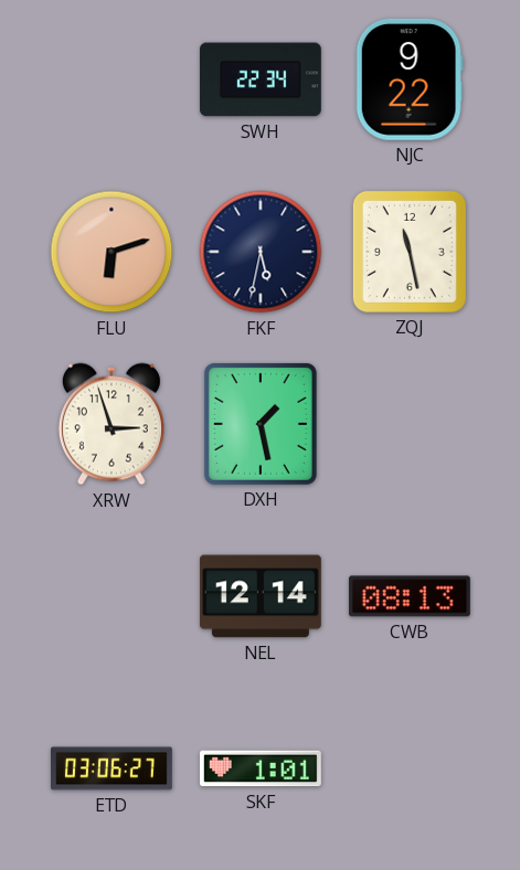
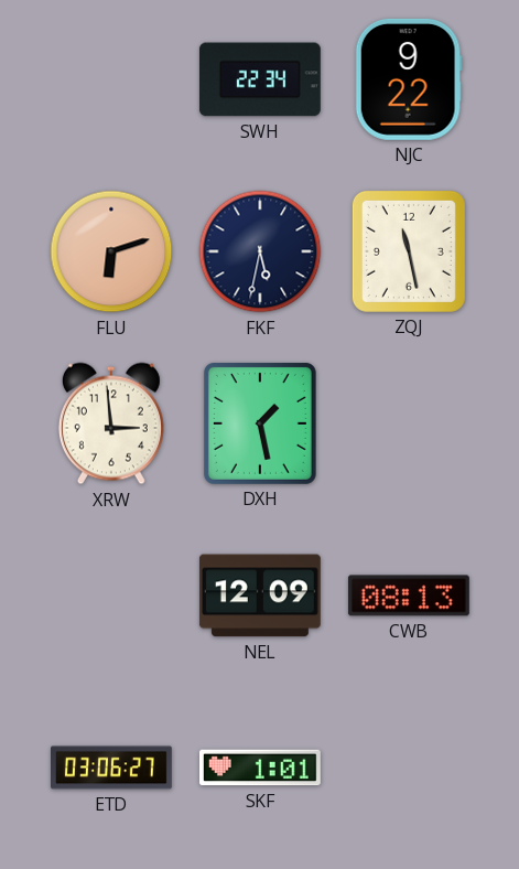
XRW: 2:57 -> 2:59 (111, 423)
NEL: 12:14 -> 12:09 (260, 596)
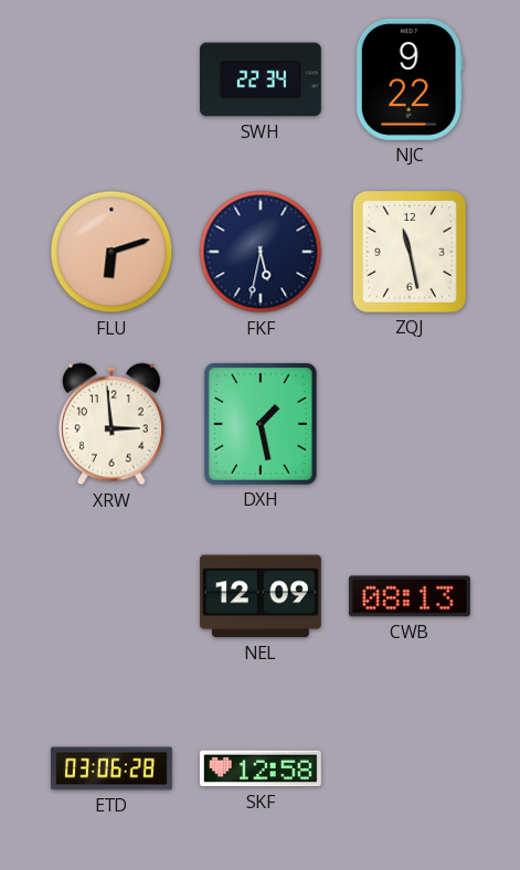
ETD: 03:06:27 -> 03:06:28 (113, 768)
SKF: 1:01 -> 12:58 (261, 768)
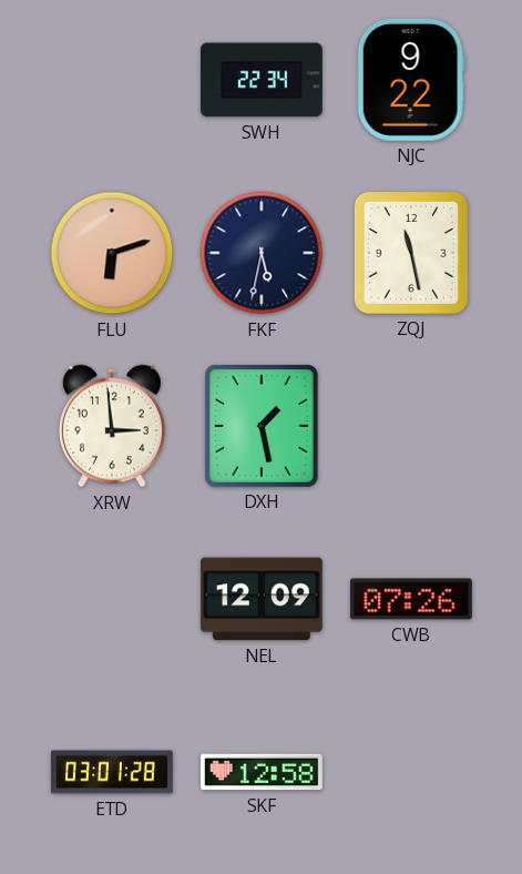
CWB: 08:13 -> 07:26 (411, 599)
ETD: 03:06 -> 03:01 (113, 772)
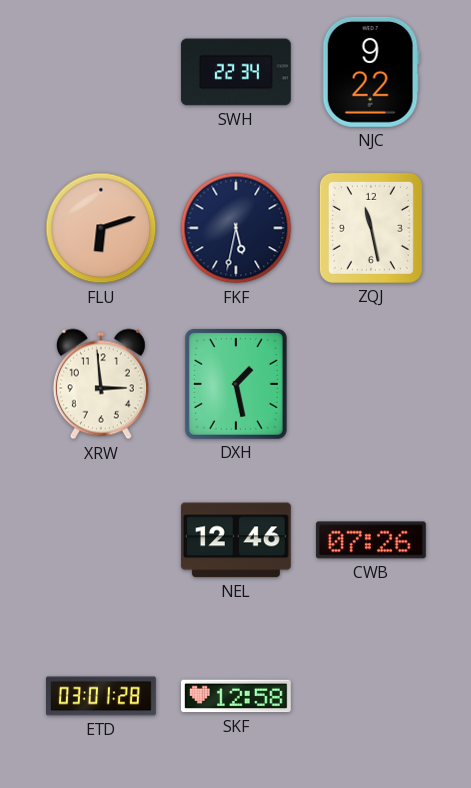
NEL: 12:09 -> 12:46 (236, 540)
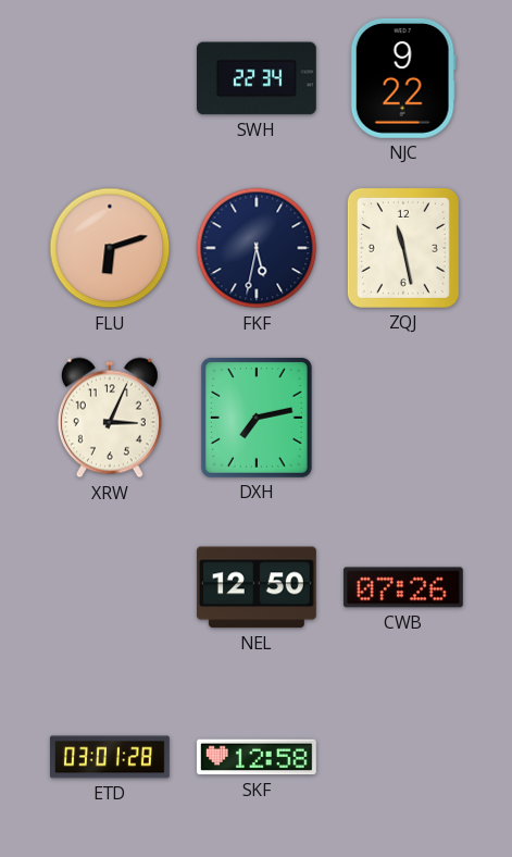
XRW: 2:59 -> 3:04 (110, 418)
DXH: 1:28 -> 7:13 (257, 418)
NEL: 12:46 -> 12:50 (257, 587)
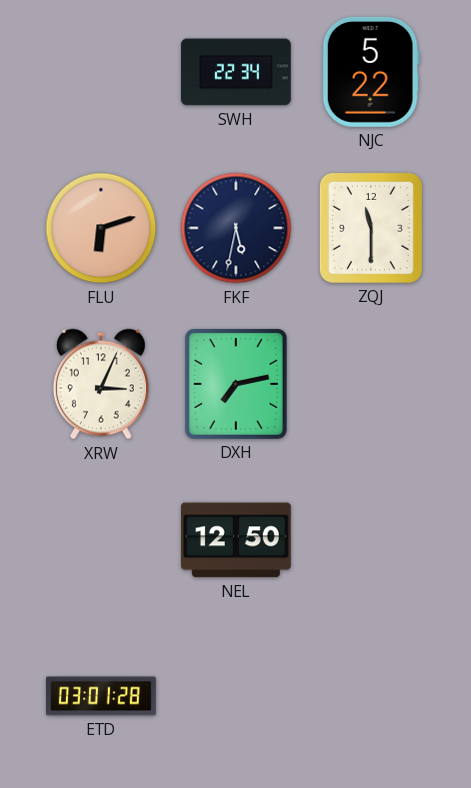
NJC: 9:22 -> 5:22 (371, 72)
ZQJ: 11:28 -> 11:30 (371, 228)
CWB: 07:26 -> none (403, 587)
SKF: 12:58 -> none (257, 757)
